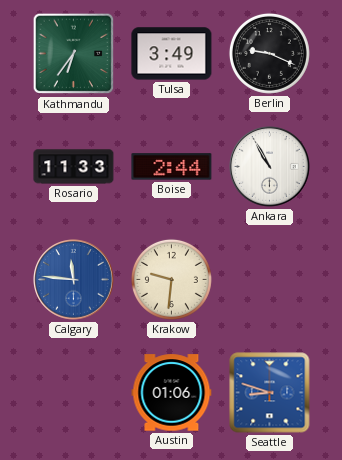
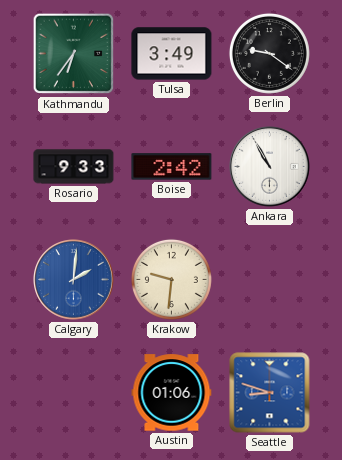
Berlin: 9:19 -> 9:21 (269, 53)
Rosario: 11:33 -> 9:33 (74, 167)
Boise: 2:44 -> 2:42 (172, 167)
Calgary: 11:46 -> 2:01 (74, 280)
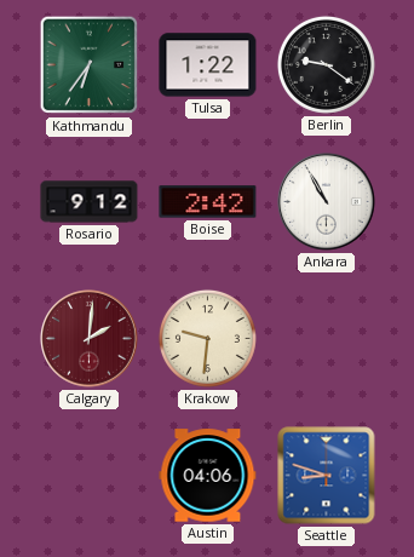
Tulsa: 3:49 -> 1:22 (208, 65)
Rosario: 9:33 -> 9:12 (90, 202)
Calgary dial: blue -> burgundy (90, 339)
Austin: 01:06 -> 04:06 (208, 476)
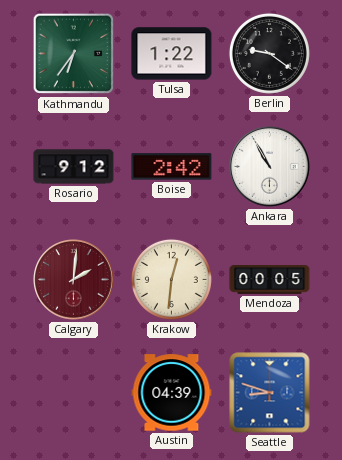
Krakow: 9:31 -> 12:31 (171, 279)
Mendoza: none -> 00:05 (270, 280)
Austin: 04:06 -> 04:39 (172, 393)
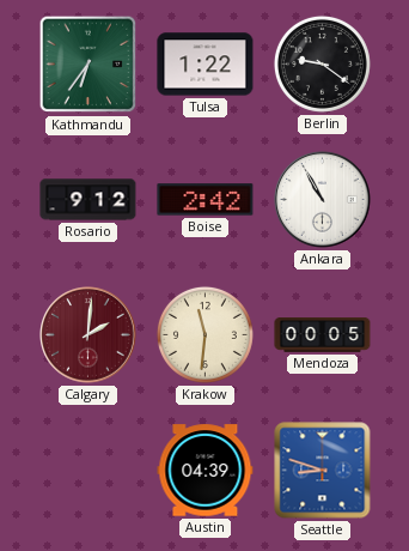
Krakow: 12:31 -> 11:31 (204, 334)
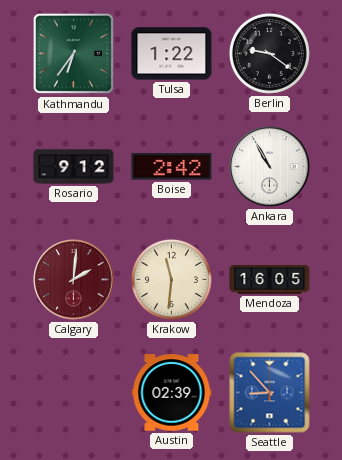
Mendoza: 00:05 -> 16:05 (270, 280)
Austin: 04:39 -> 02:39 (172, 393)
Seattle: 8:48 -> 8:53 (270, 393)
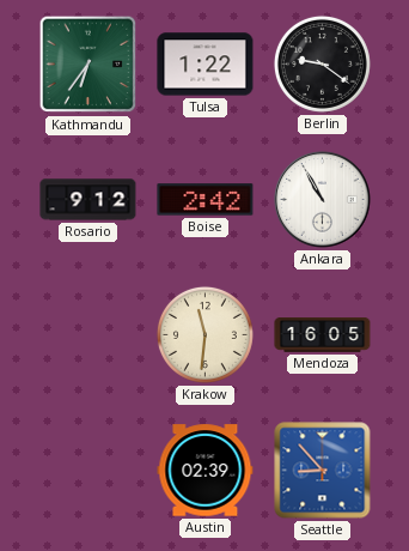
Calgary: 2:01 -> none (74, 280)
